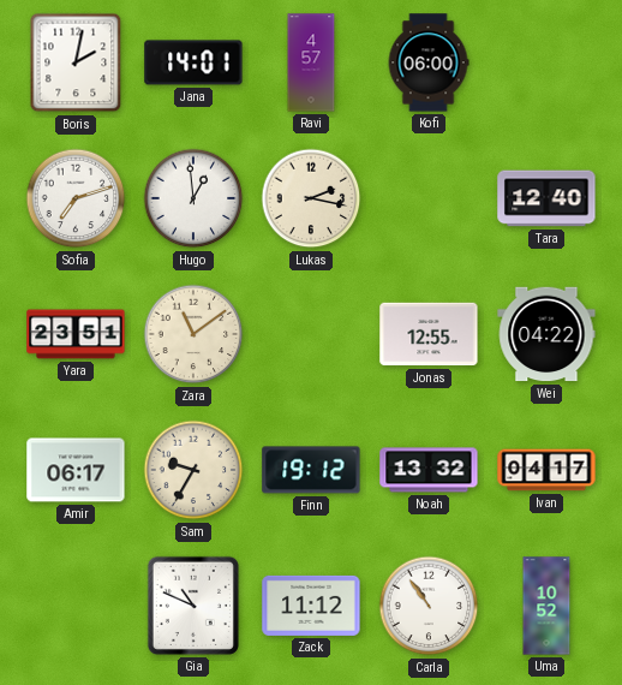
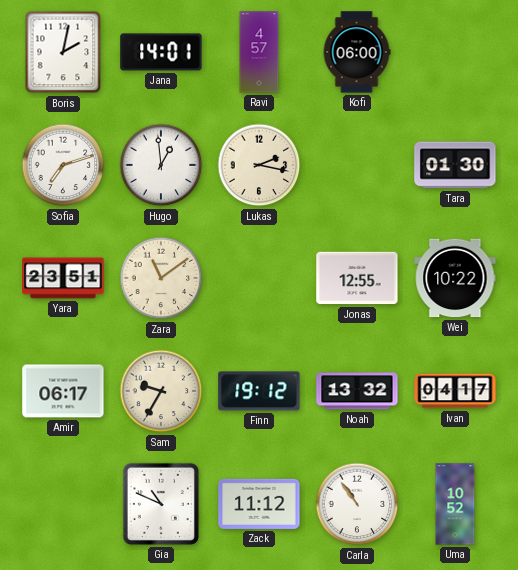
Tara: 12:40 -> 01:30 (455, 165)
Wei: 04:22 -> 10:22 (455, 278)
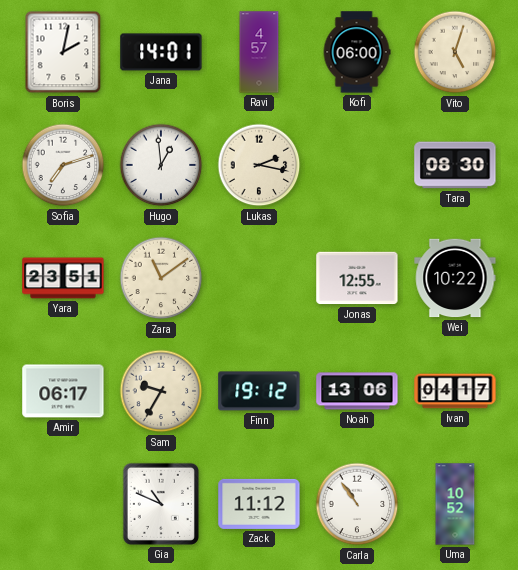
Vito: none -> 5:03 (455, 52)
Tara: 01:30 -> 08:30 (455, 165)
Noah: 13:32 -> 13:06 (357, 391)
